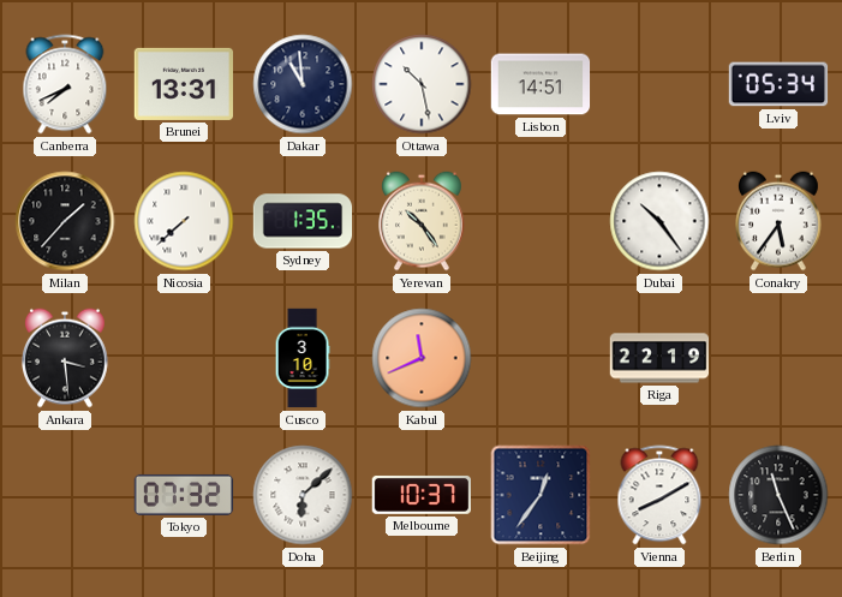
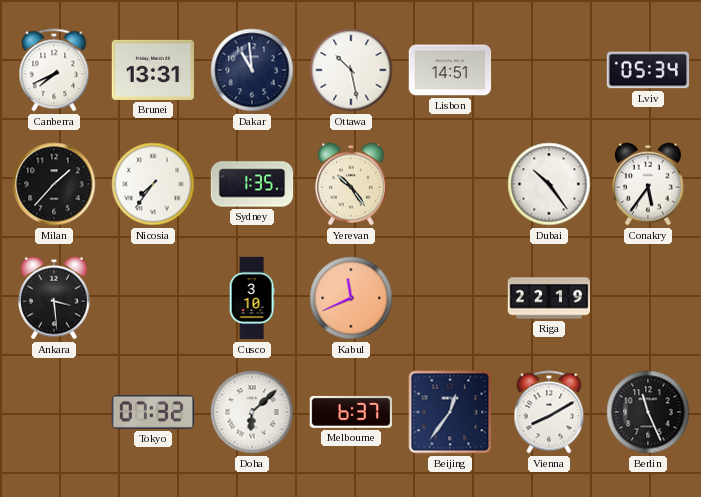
Nicosia: 7:38 -> 7:36 (153, 184)
Melbourne: 10:37 -> 6:37 (350, 412)
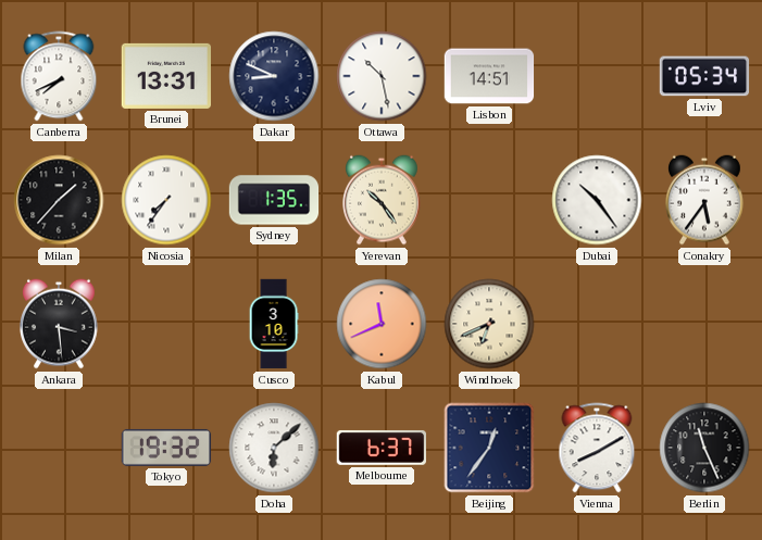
Dakar: 10:59 -> 8:49 (274, 76)
Windhoek: none -> 6:41 (489, 324)
Riga: 22:19 -> none (549, 298)
Tokyo: 07:32 -> 19:32 (166, 448)
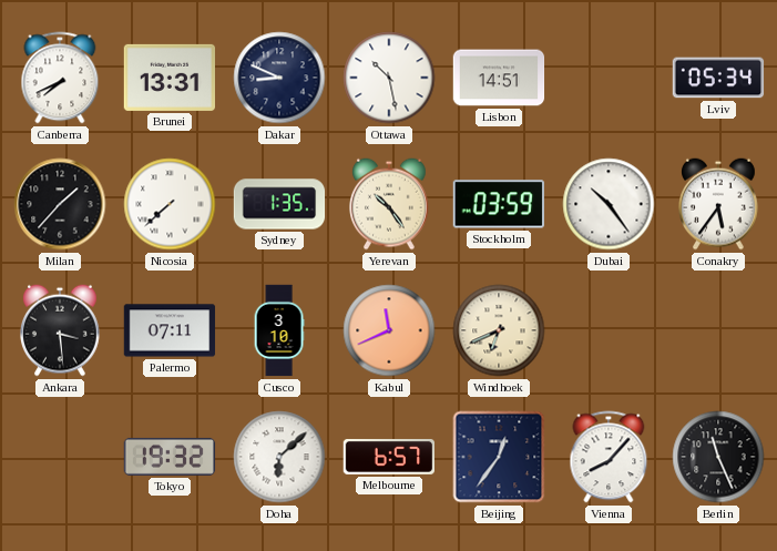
Nicosia: 7:36 -> 7:38 (170, 204)
Stockholm: none -> 03:59 (499, 204)
Palermo: none -> 07:11 (170, 330)
Melbourne: 6:37 -> 6:57 (388, 457)
Vienna: 8:10 -> 8:07 (609, 457)
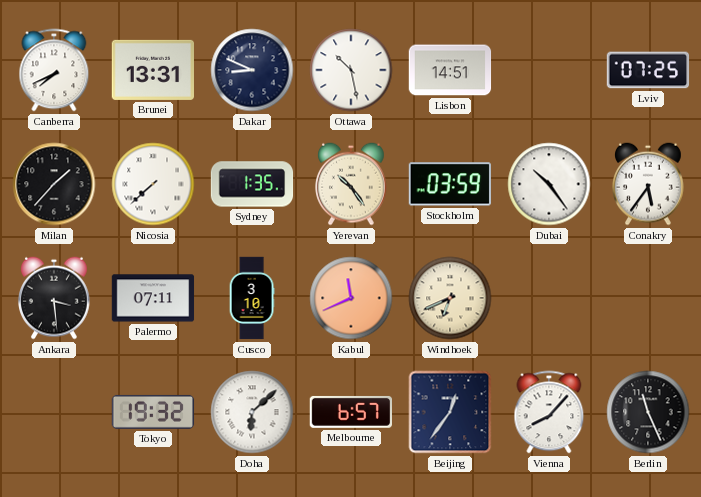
Lviv: 05:34 -> 07:25 (648, 70)
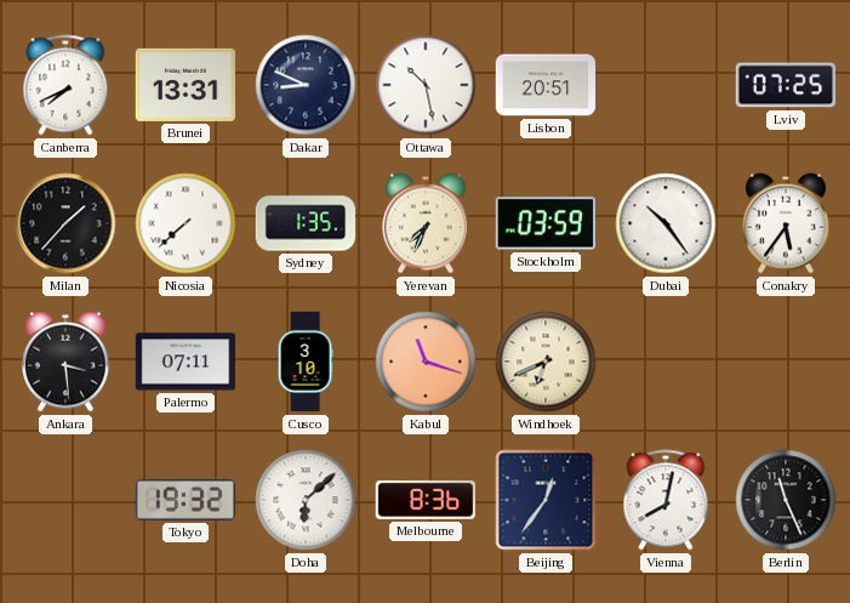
Lisbon: 14:51 -> 20:51 (546, 85)
Yerevan: 10:24 -> 7:34 (427, 223)
Kabul: 11:41 -> 11:18 (426, 362)
Melbourne: 6:57 -> 8:36 (424, 500)
Vienna: 8:07 -> 8:02 (666, 500)
